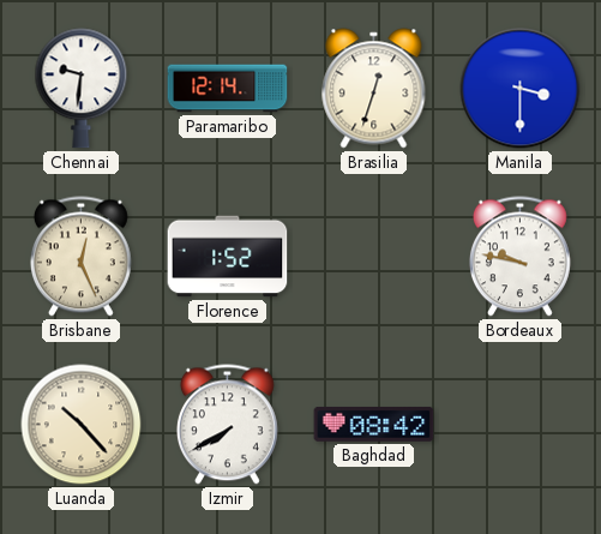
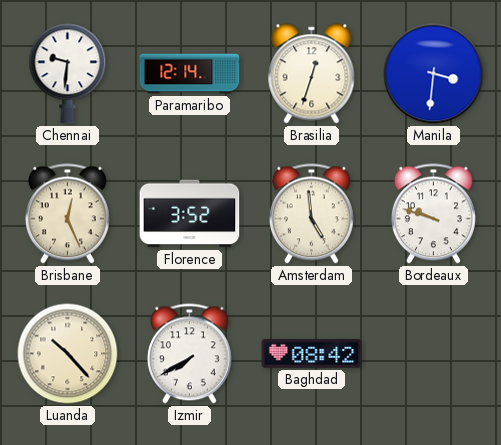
Manila: 3:30 -> 3:31 (434, 74)
Florence: 1:52 -> 3:52 (190, 214)
Amsterdam: none -> 4:59 (311, 214)
Bordeaux: 9:47 -> 9:48 (433, 214)
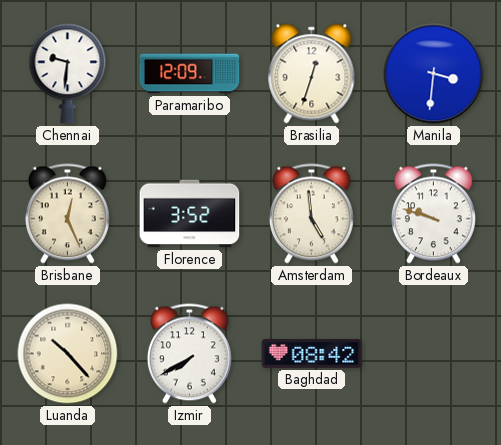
Paramaribo: 12:14 -> 12:09 (190, 74)
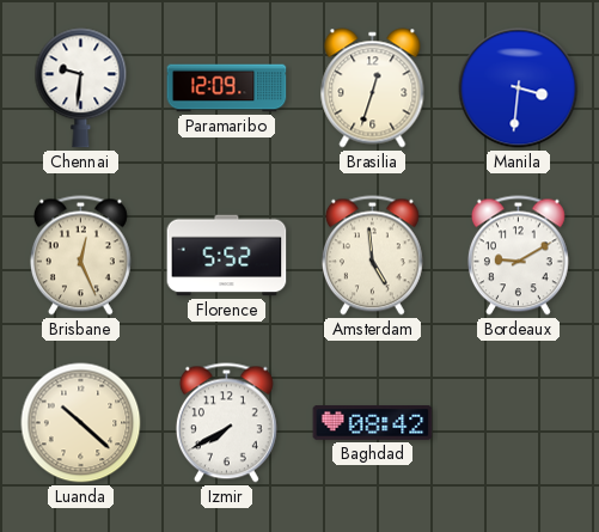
Florence: 3:52 -> 5:52 (227, 256)
Bordeaux: 9:48 -> 9:10 (518, 256)
Luanda: 10:23 -> 10:22 (81, 423)
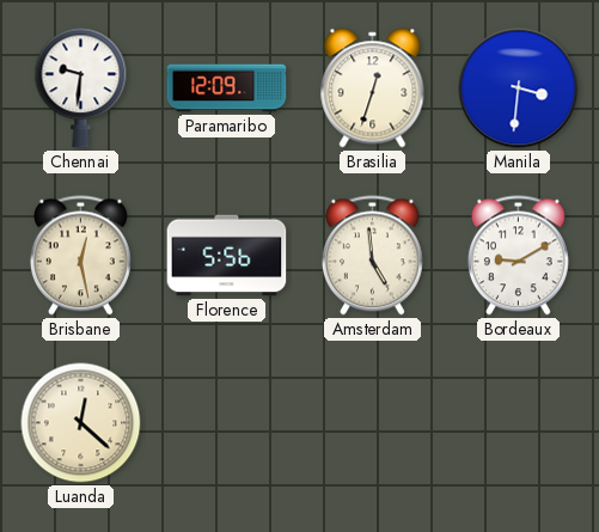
Brisbane: 12:26 -> 12:28 (80, 256)
Florence: 5:52 -> 5:56 (227, 256)
Luanda: 10:22 -> 12:22 (81, 423)
Izmir: 7:40 -> none (226, 423)
Baghdad: 08:42 -> none (373, 423)
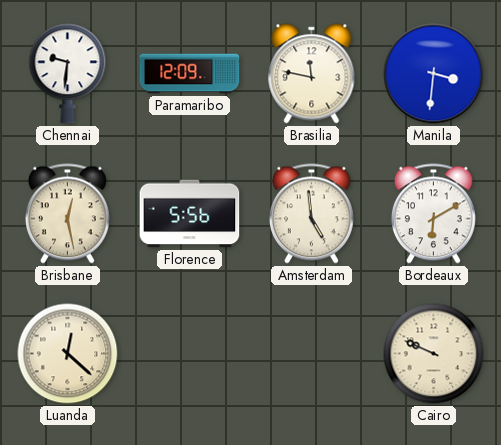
Brasilia: 12:33 -> 11:47 (312, 74)
Bordeaux: 9:10 -> 6:10 (433, 214)
Cairo: none -> 9:49 (434, 354)
